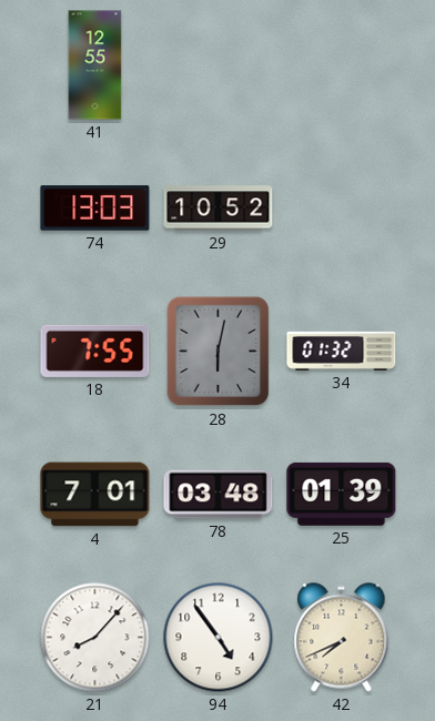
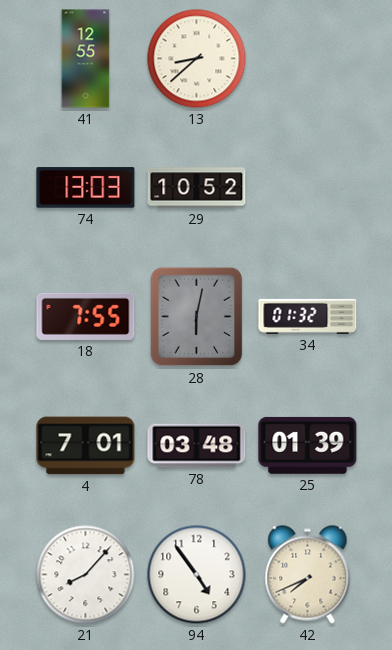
13: none -> 8:38 (197, 59)
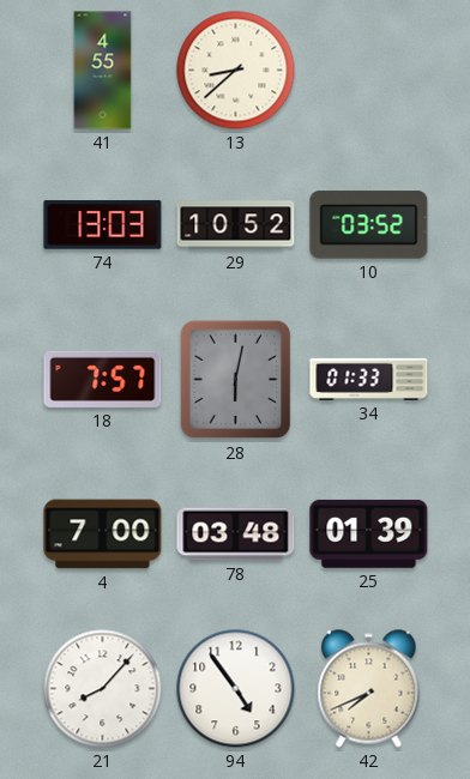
41: 12:55 -> 4:55 (103, 71)
10: none -> 03:52 (369, 225)
18: 7:55 -> 7:57 (103, 379)
34: 01:32 -> 01:33 (369, 379)
4: 7:01 -> 7:00 (103, 535)
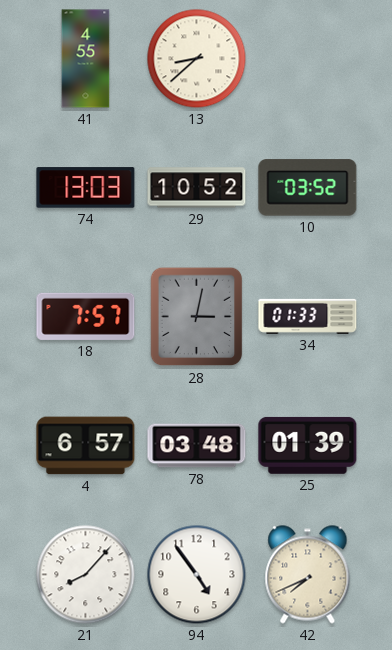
28: 6:02 -> 3:02 (197, 317)
4: 7:00 -> 6:57 (86, 446)
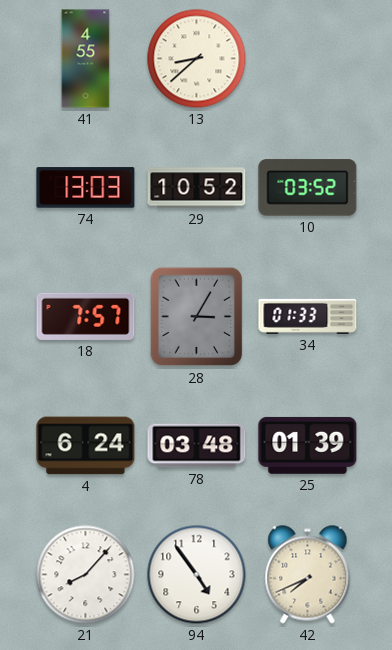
28: 3:02 -> 3:05 (197, 317)
4: 6:57 -> 6:24 (86, 446)
